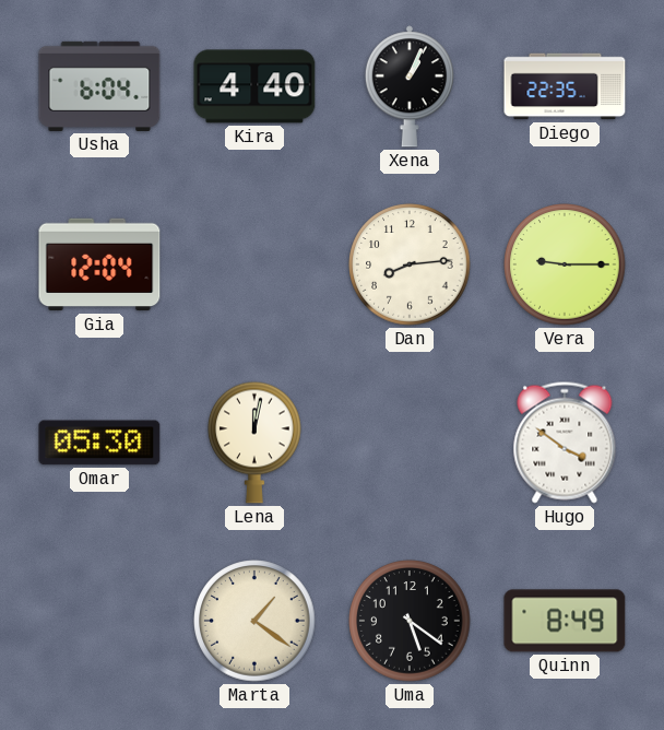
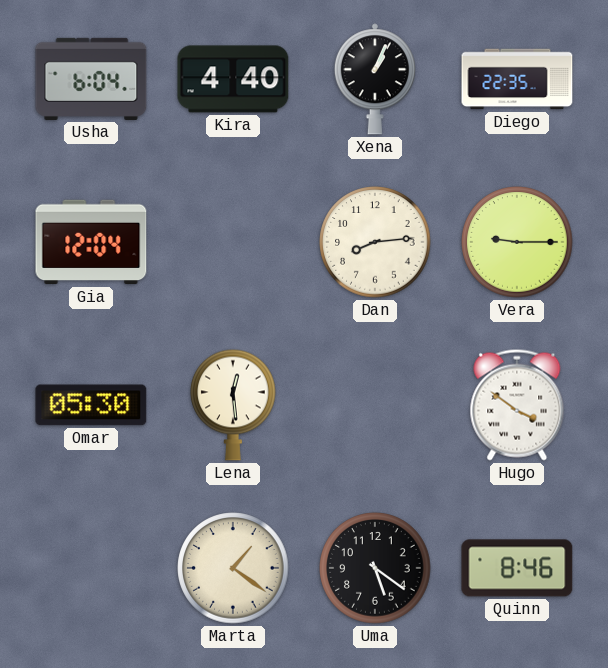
Lena: 12:02 -> 12:29 (234, 405)
Quinn: 8:49 -> 8:46 (517, 568)
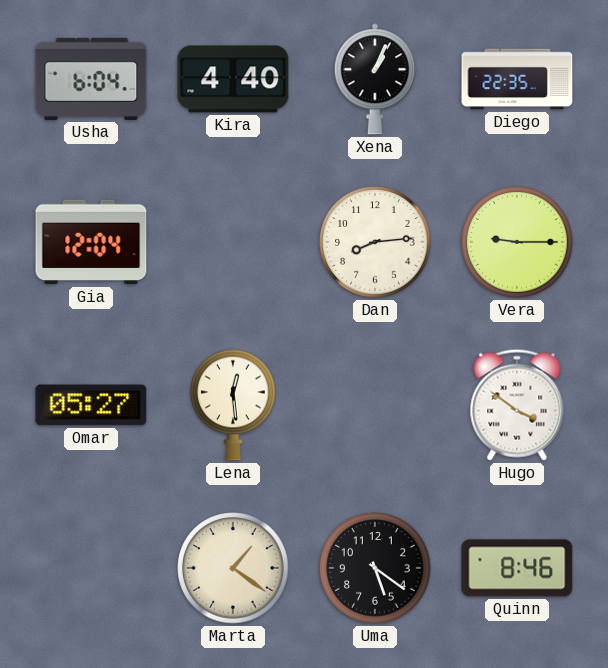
Omar: 05:30 -> 05:27 (91, 405)
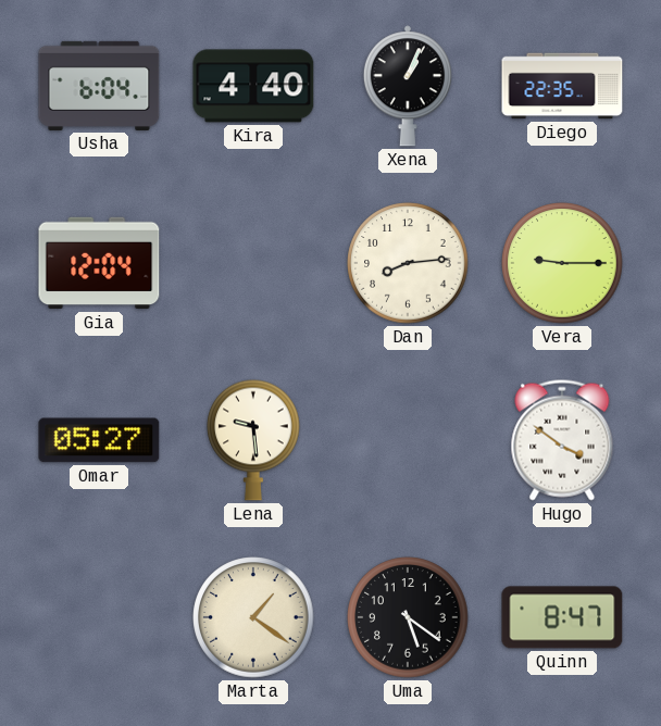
Lena: 12:29 -> 9:29 (254, 440)
Quinn: 8:46 -> 8:47 (562, 617)
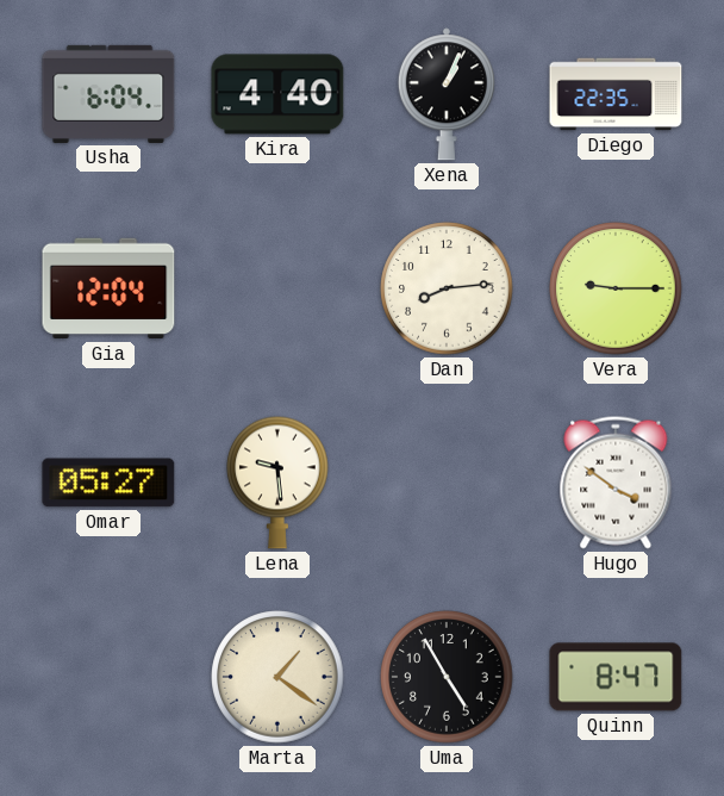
Uma: 5:21 -> 4:55 (447, 677)
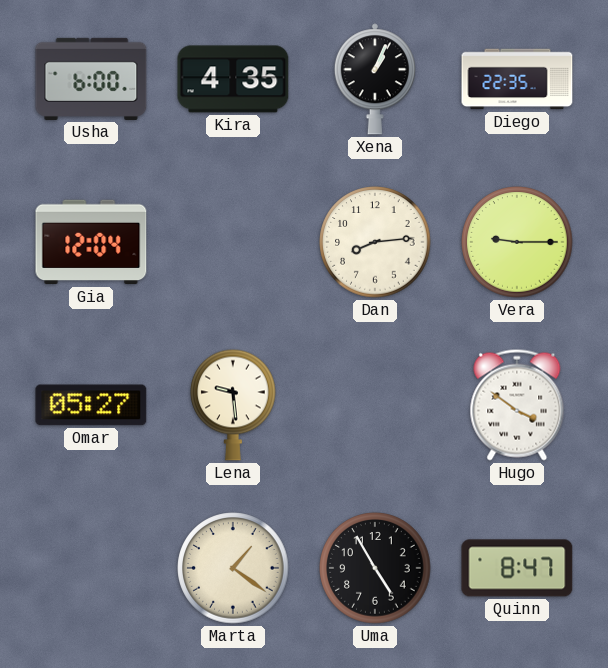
Usha: 6:04 -> 6:00 (91, 79)
Kira: 4:40 -> 4:35 (233, 79)
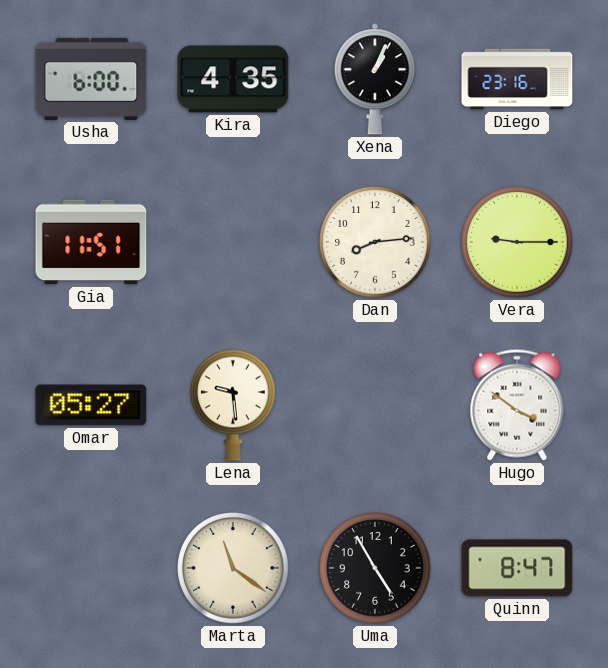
Diego: 22:35 -> 23:16 (517, 79)
Gia: 12:04 -> 11:51 (91, 242)
Marta: 1:21 -> 11:21 (233, 568)
